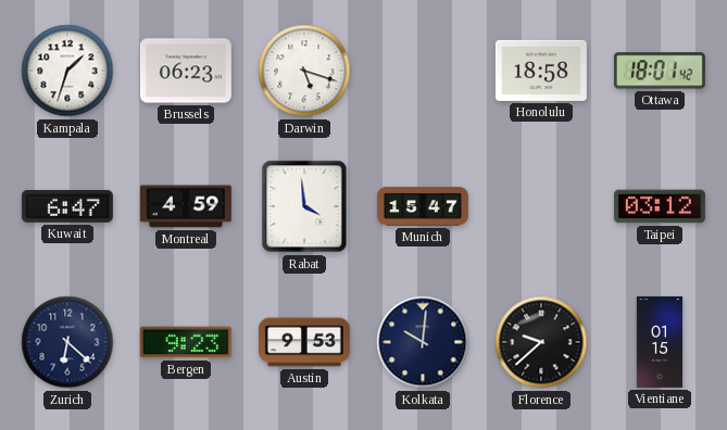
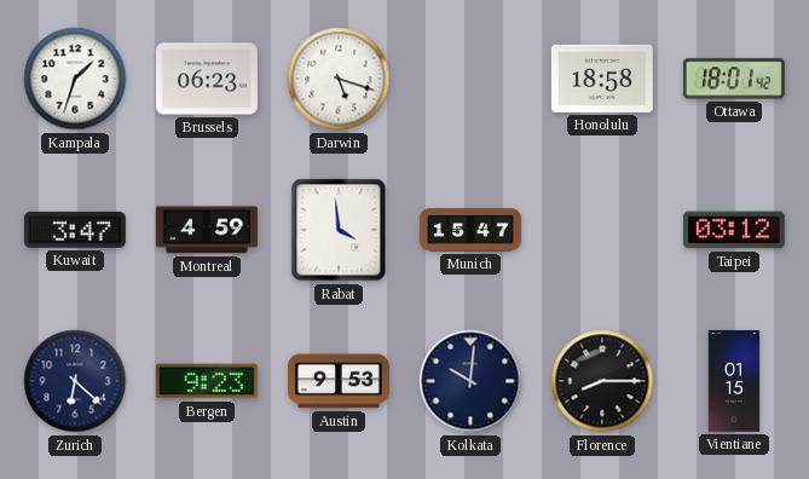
Kuwait: 6:47 -> 3:47 (75, 230)
Florence: 9:38 -> 8:15 (602, 381)
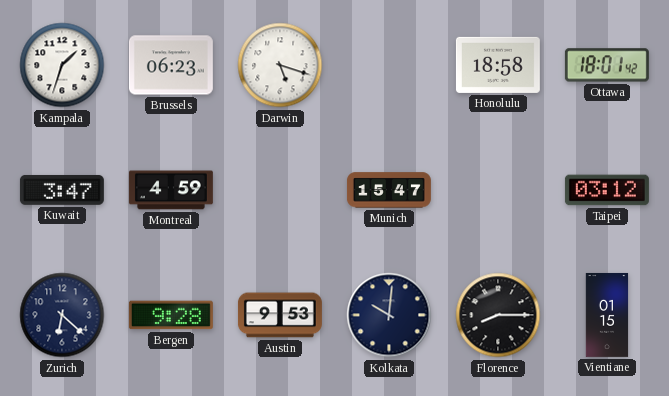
Rabat: 3:59 -> none (339, 230)
Bergen: 9:23 -> 9:28 (171, 315)
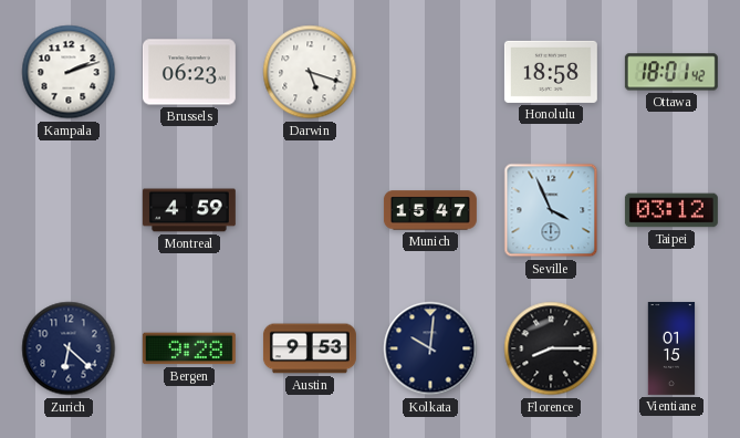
Kampala: 1:33 -> 2:12 (69, 72)
Kuwait: 3:47 -> none (62, 190)
Seville: none -> 3:56 (551, 210)
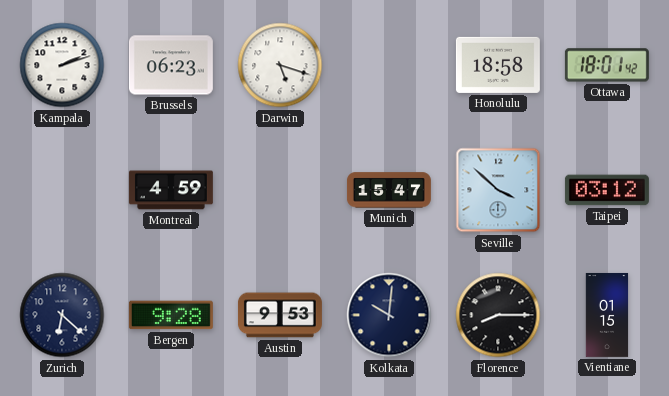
Seville: 3:56 -> 3:52 (498, 190)
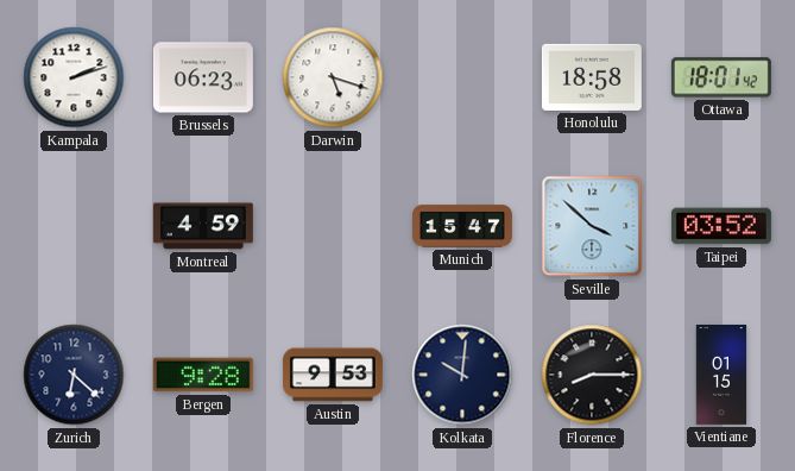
Taipei: 03:12 -> 03:52 (721, 226)
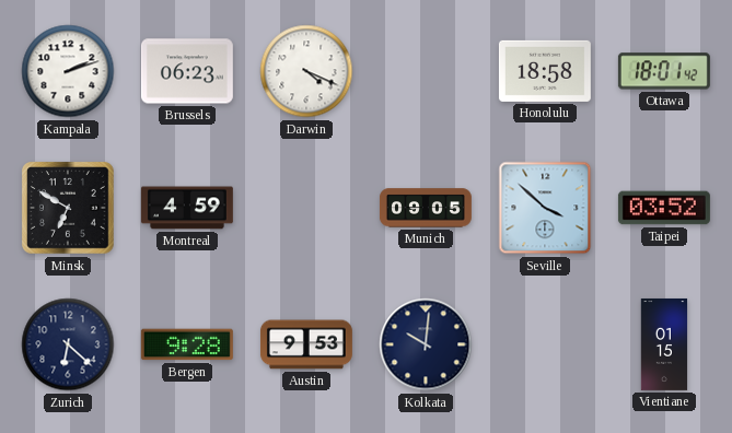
Darwin: 5:18 -> 4:19 (306, 71)
Minsk: none -> 6:50 (68, 208)
Munich: 15:47 -> 09:05 (426, 208)
Florence: 8:15 -> none (592, 375)
